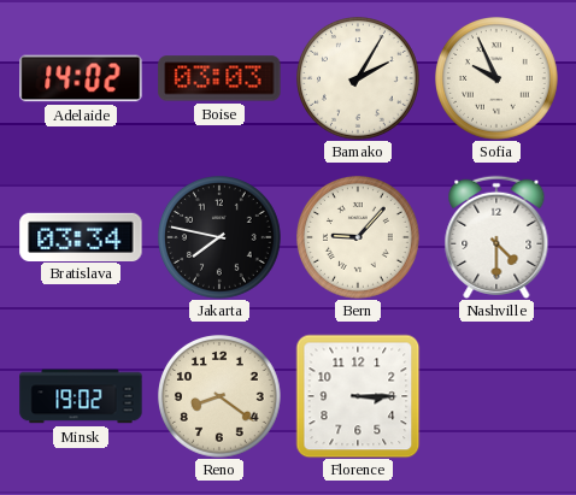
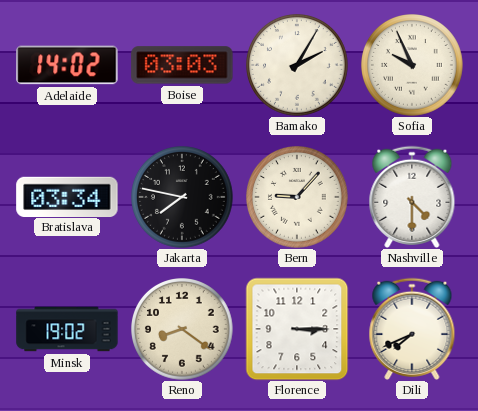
Dili: none -> 7:41 (412, 329)
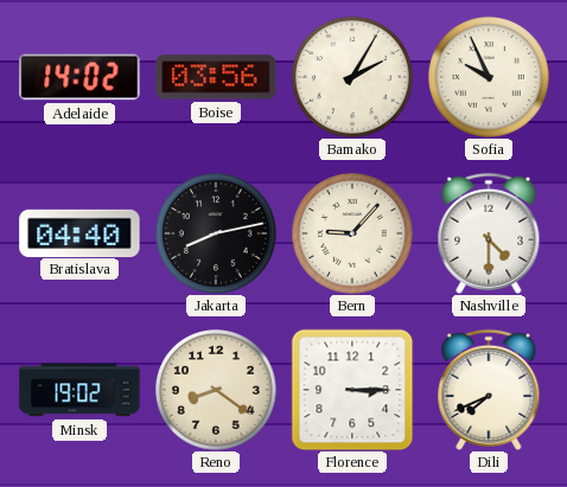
Boise: 03:03 -> 03:56 (216, 77)
Bratislava: 03:34 -> 04:40 (79, 232)
Jakarta: 7:47 -> 8:13 (217, 235)
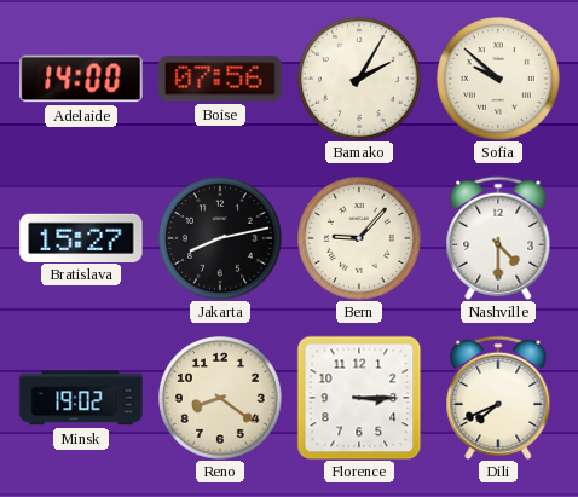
Adelaide: 14:02 -> 14:00 (81, 79)
Boise: 03:56 -> 07:56 (220, 79)
Sofia: 9:56 -> 9:52 (499, 80)
Bratislava: 04:40 -> 15:27 (81, 237)
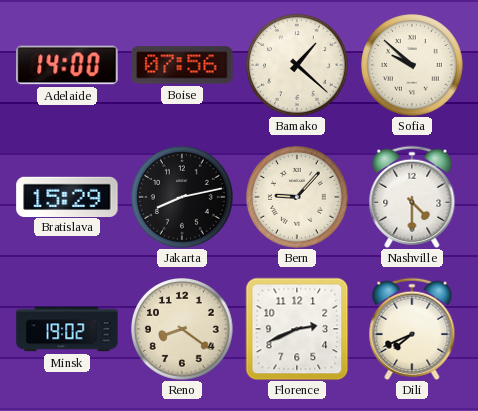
Bamako: 2:05 -> 1:22 (298, 66)
Bratislava: 15:27 -> 15:29 (67, 196)
Florence: 3:15 -> 2:41 (297, 329)
